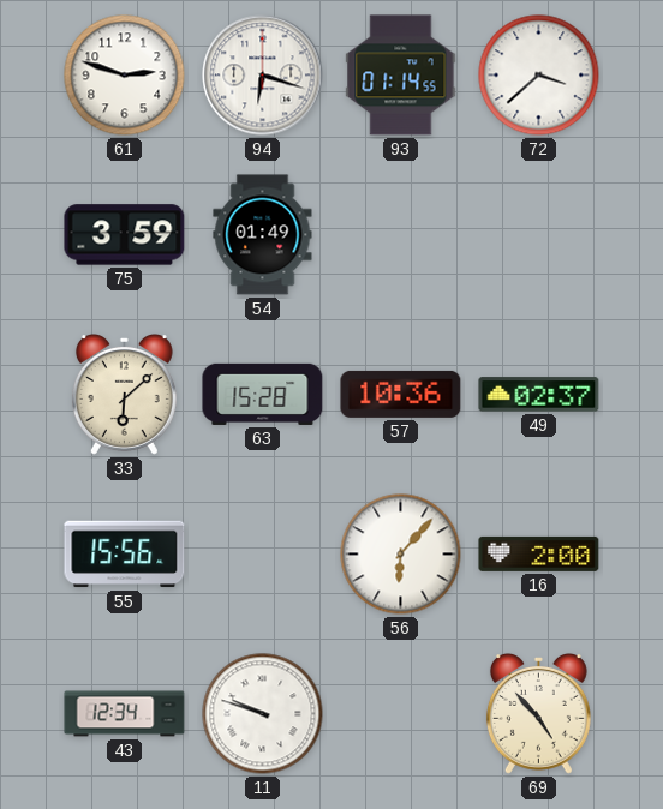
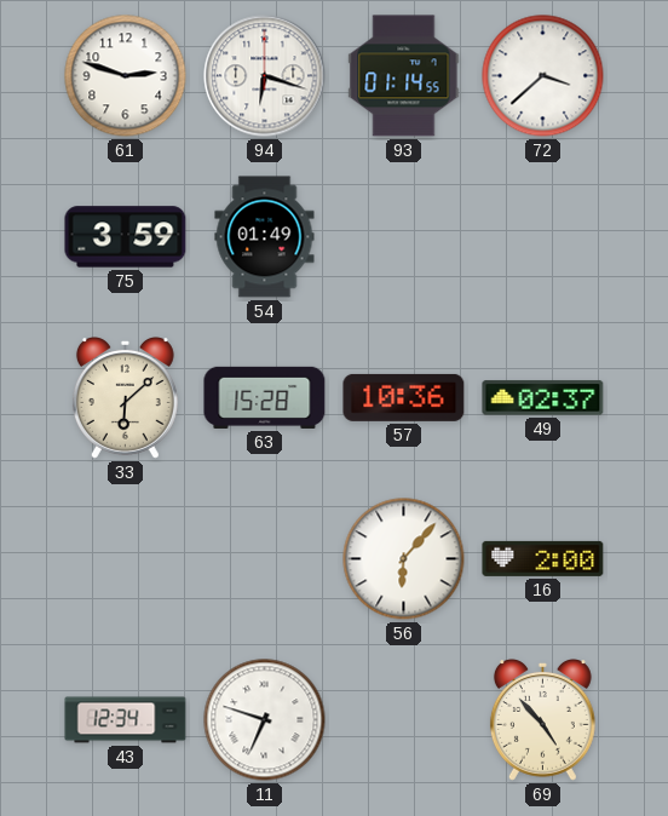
55: 15:56 -> none (125, 555)
11: 9:48 -> 6:48 (265, 720)
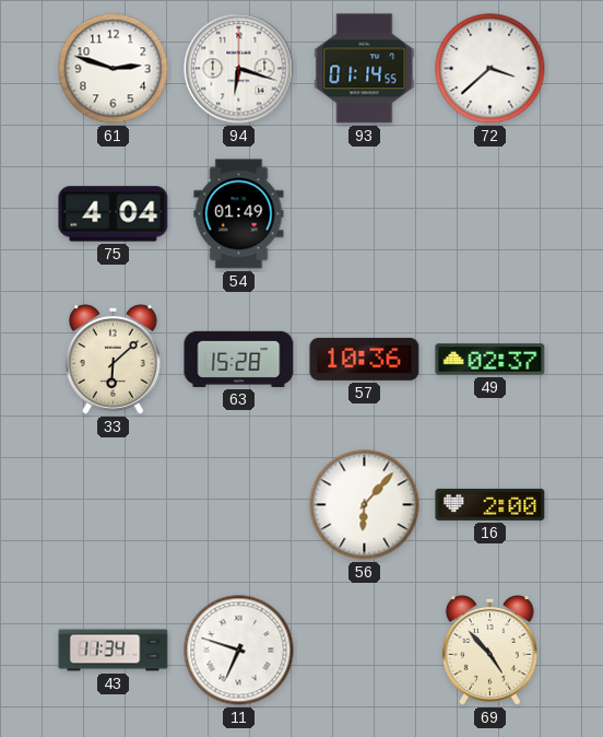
75: 3:59 -> 4:04 (114, 214)
43: 12:34 -> 11:34 (114, 651)
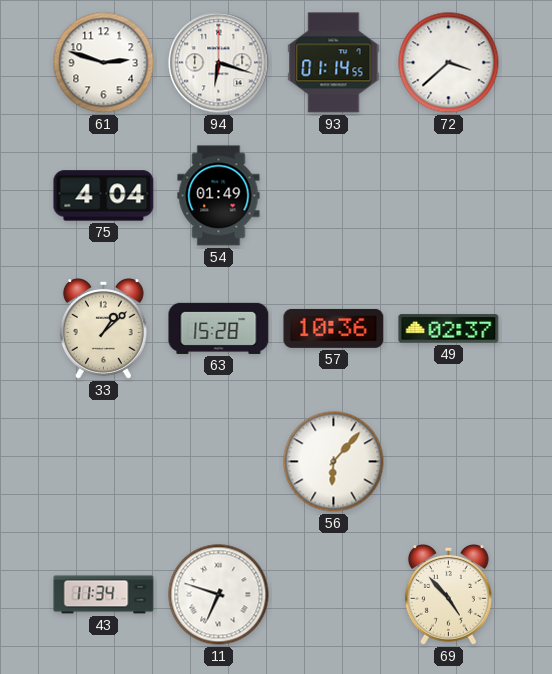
33: 6:08 -> 1:08 (103, 329)
16: 2:00 -> none (490, 504)
